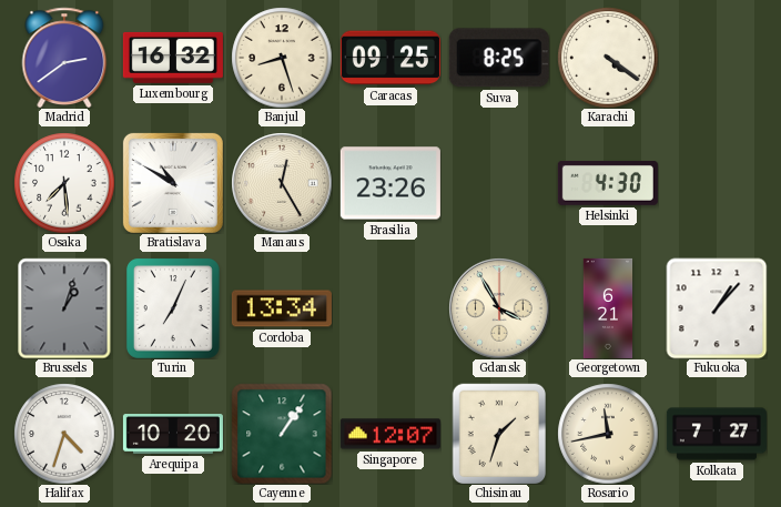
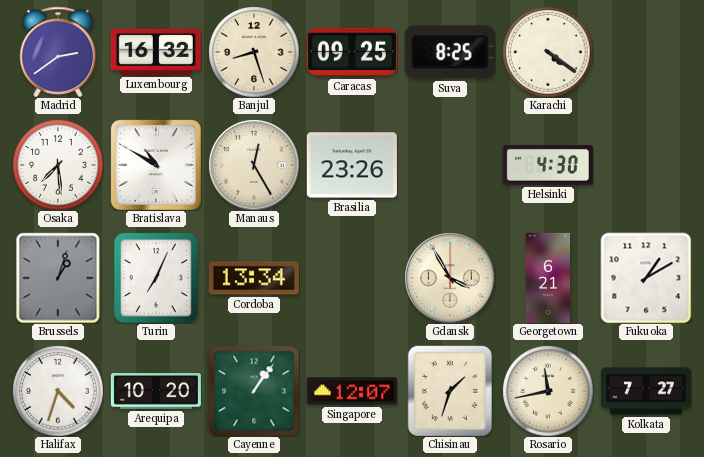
Fukuoka: 1:07 -> 1:10 (646, 278)
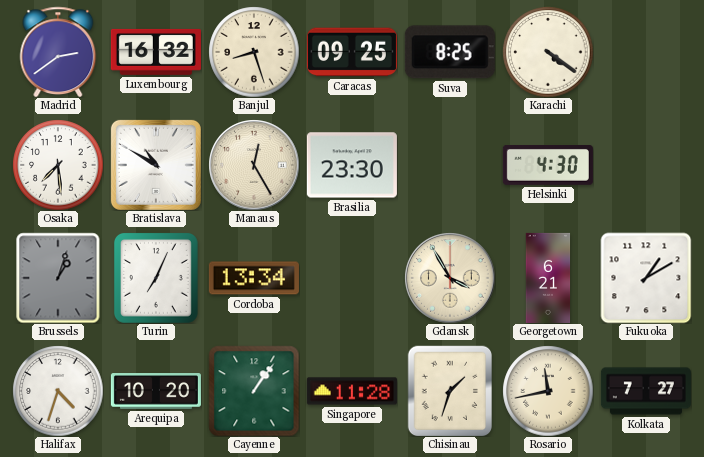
Brasilia: 23:26 -> 23:30 (352, 165)
Singapore: 12:07 -> 11:28 (352, 391)
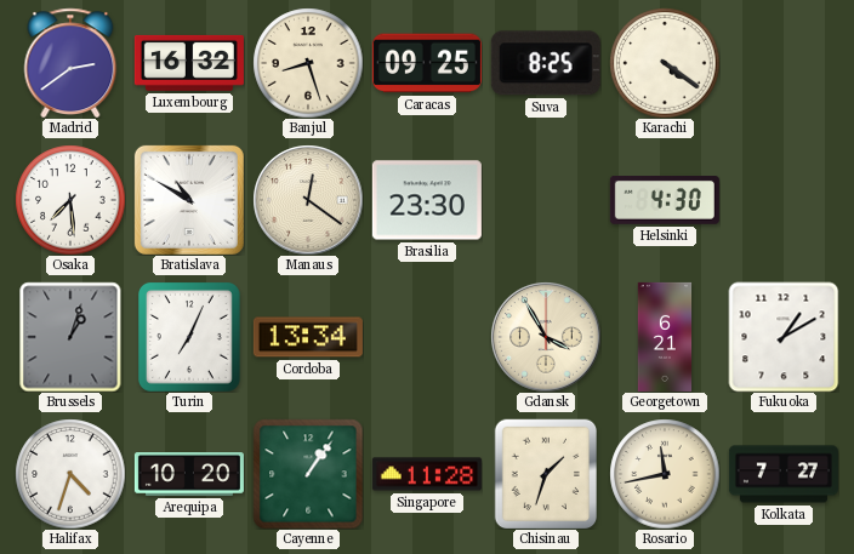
Manaus: 12:25 -> 12:21 (308, 200)
